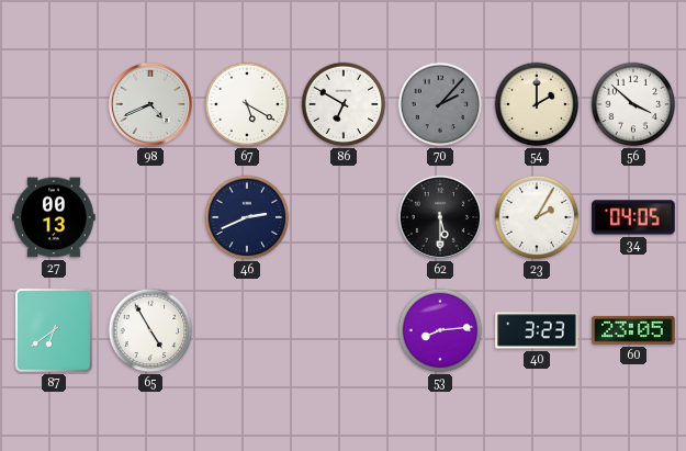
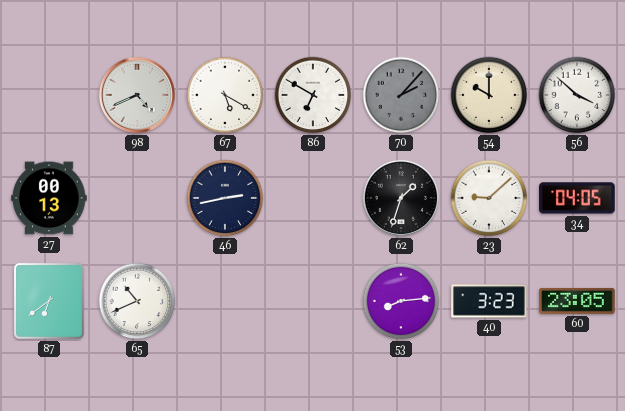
54: 2:00 -> 10:00 (489, 95)
46: 2:41 -> 2:43 (225, 198)
62: 5:30 -> 1:33 (401, 198)
23: 2:05 -> 9:08 (489, 198)
65: 4:55 -> 10:41 (137, 301)
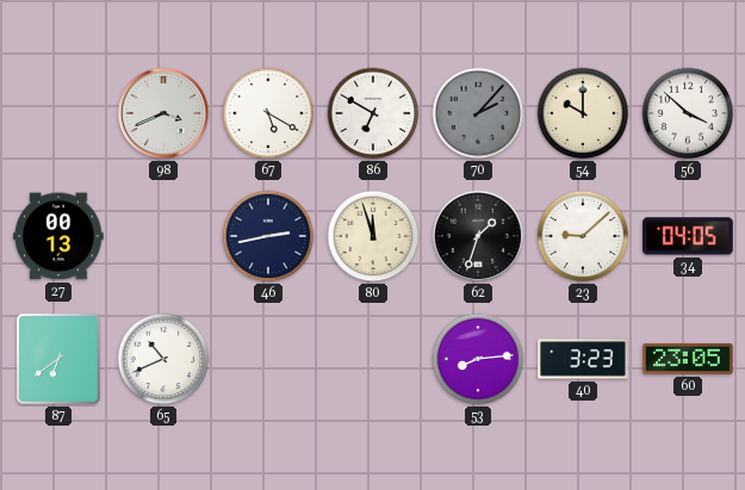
98: 4:41 -> 3:41 (163, 113)
80: none -> 11:57 (373, 236)
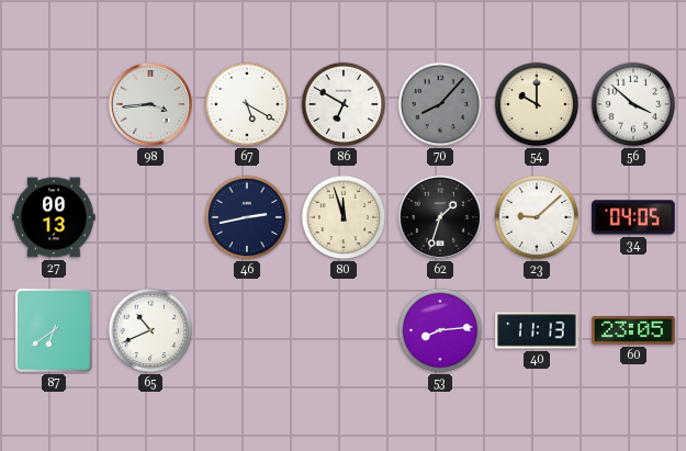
98: 3:41 -> 3:44 (150, 104)
70: 2:07 -> 8:07 (440, 104)
40: 3:23 -> 11:13 (537, 330)
